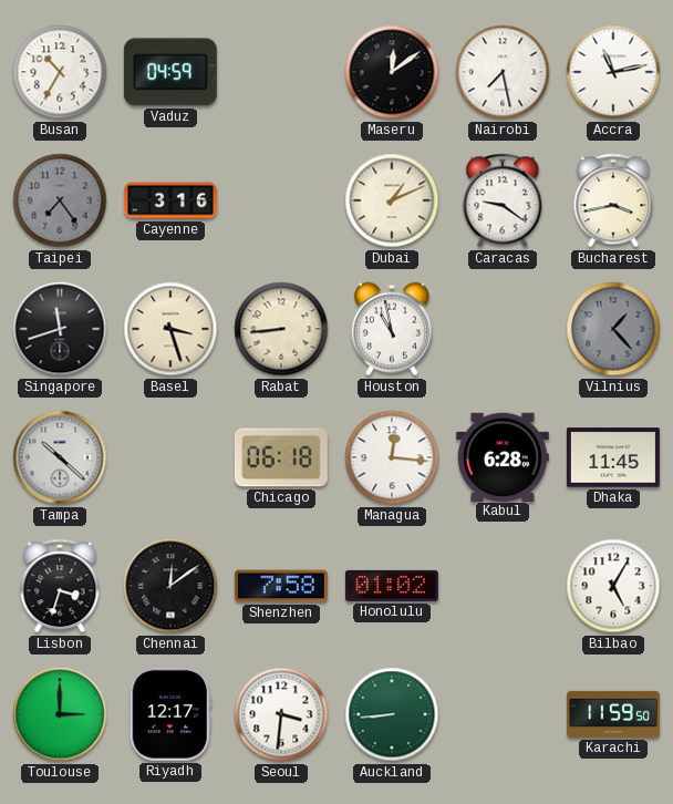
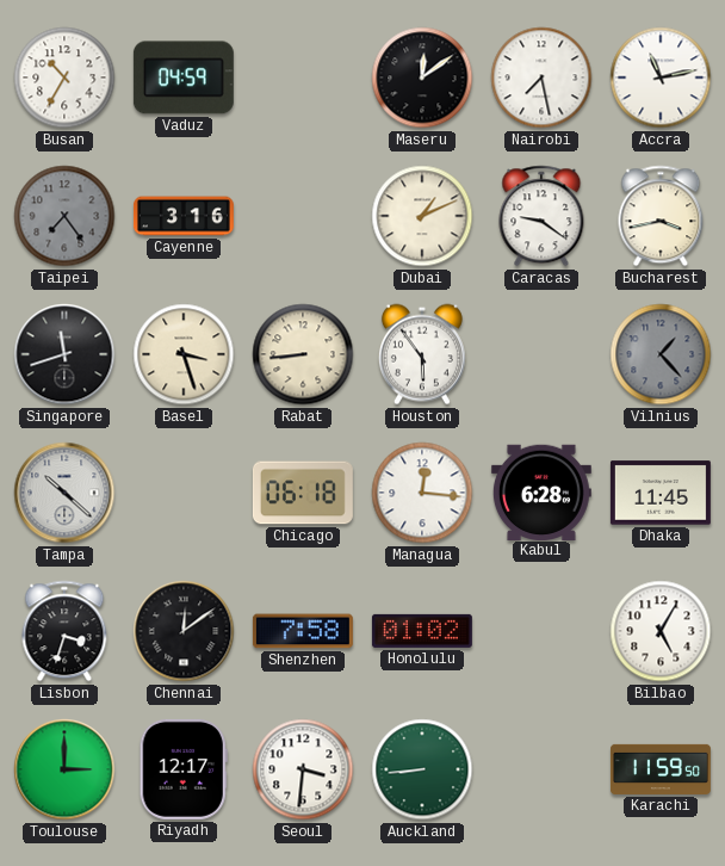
Houston: 10:58 -> 5:54 (422, 354)
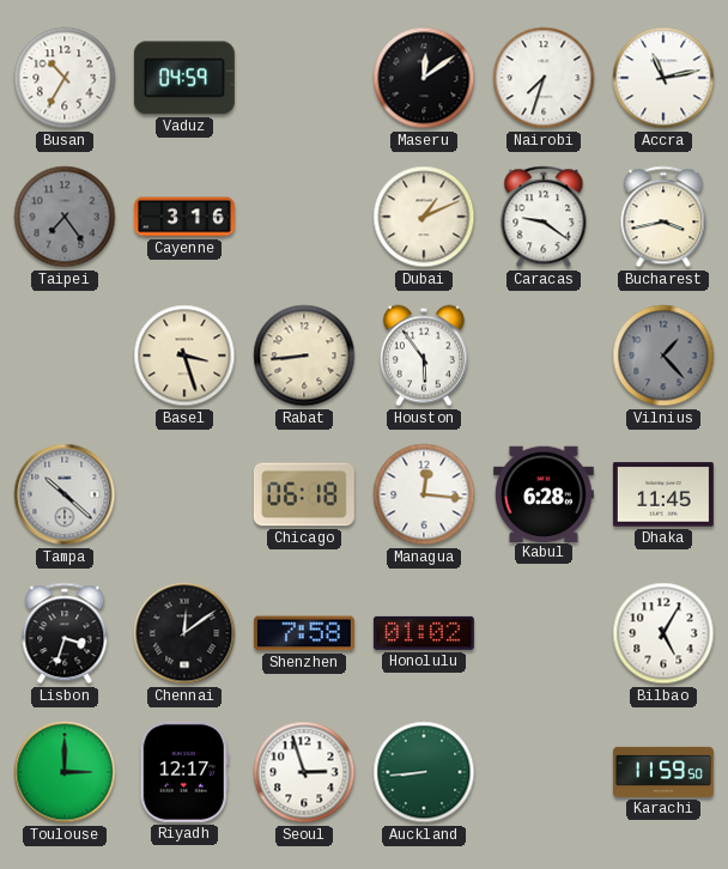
Nairobi: 7:28 -> 7:33 (544, 78)
Singapore: 11:42 -> none (64, 354)
Seoul: 3:31 -> 2:57 (304, 772)
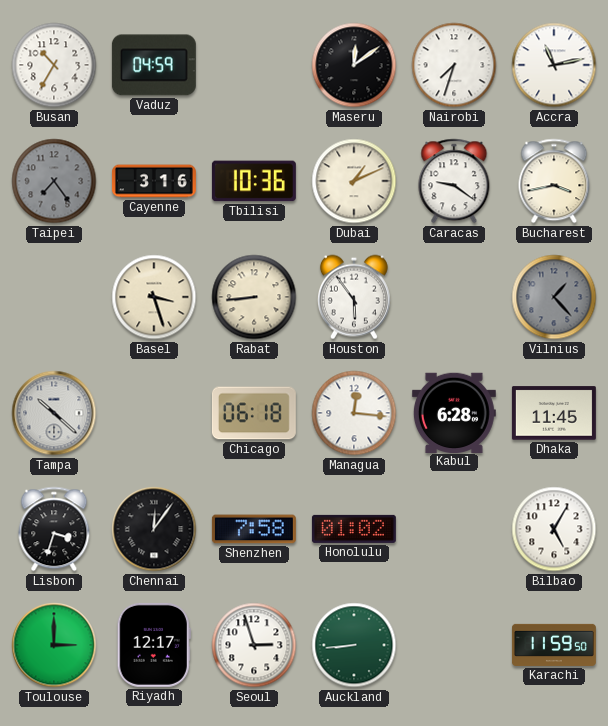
Tbilisi: none -> 10:36 (254, 181)
Chennai: 12:09 -> 12:06 (154, 529)
